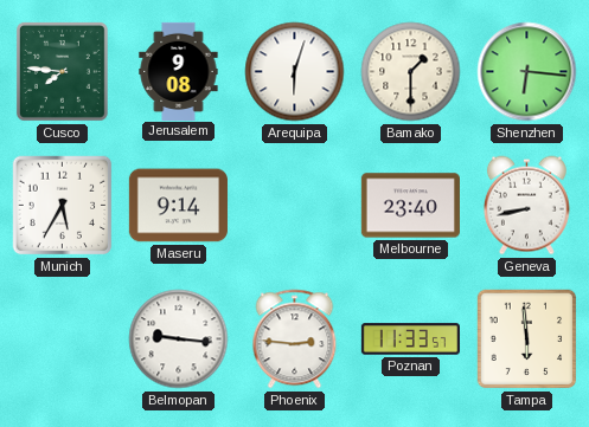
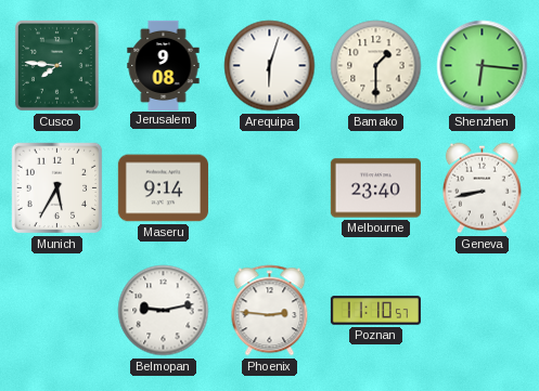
Belmopan: 9:16 -> 9:13 (164, 311)
Poznan: 11:33 -> 11:10 (375, 311)
Tampa: 5:59 -> none (527, 339)
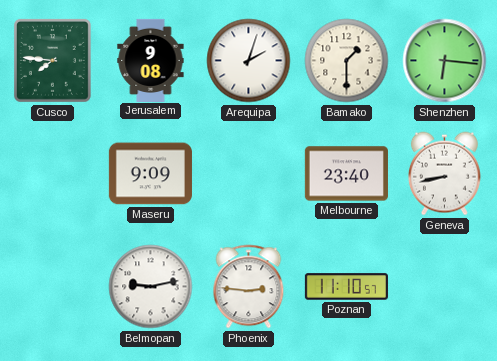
Arequipa: 6:03 -> 2:03 (249, 61)
Munich: 5:35 -> none (57, 188)
Maseru: 9:14 -> 9:09 (150, 174)
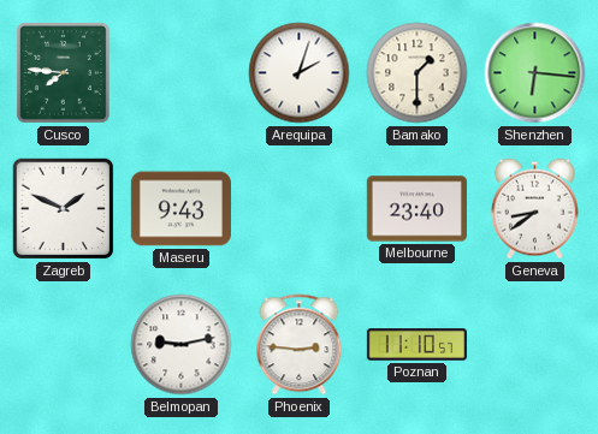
Jerusalem: 9:08 -> none (151, 60)
Zagreb: none -> 1:49 (64, 209)
Maseru: 9:09 -> 9:43 (180, 209)
Geneva: 8:43 -> 8:39 (534, 209)
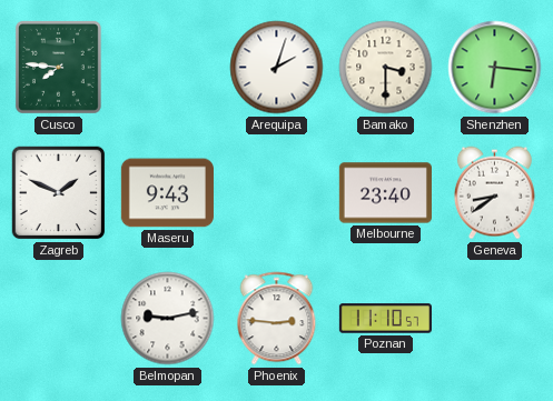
Bamako: 1:30 -> 3:30 (386, 68)
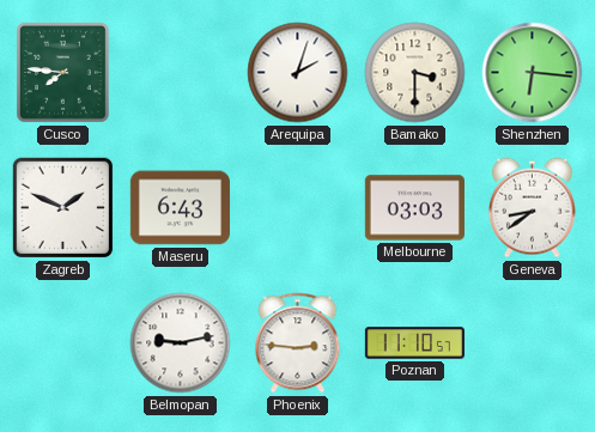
Maseru: 9:43 -> 6:43 (180, 208)
Melbourne: 23:40 -> 03:03 (414, 208)
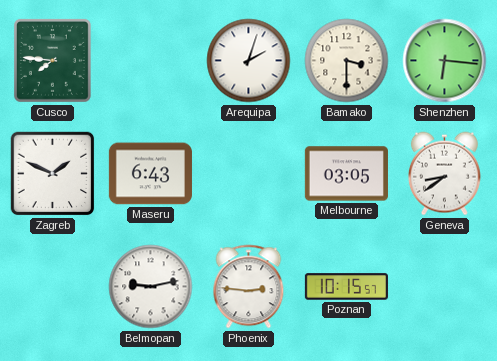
Melbourne: 03:03 -> 03:05 (346, 174)
Poznan: 11:10 -> 10:15 (346, 287)
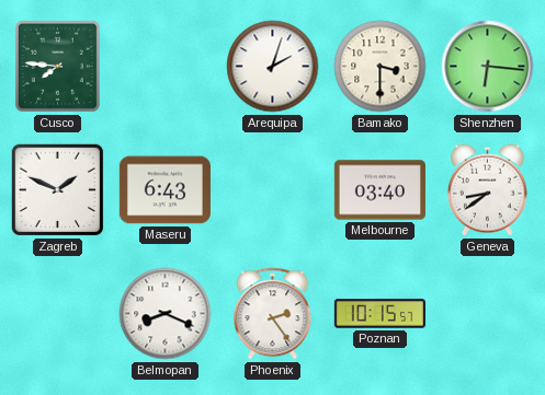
Melbourne: 03:05 -> 03:40 (379, 190)
Belmopan: 9:13 -> 8:19 (166, 314)
Phoenix: 2:46 -> 2:24 (273, 314)
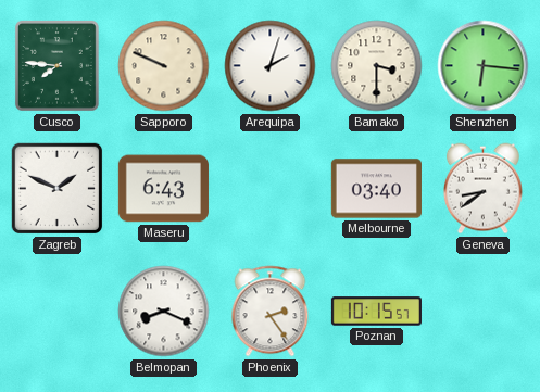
Sapporo: none -> 9:49 (164, 66)
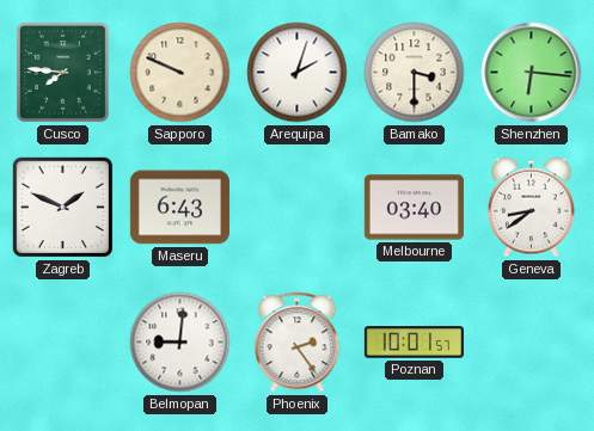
Belmopan: 8:19 -> 9:01 (180, 343)
Poznan: 10:15 -> 10:01 (414, 343)
